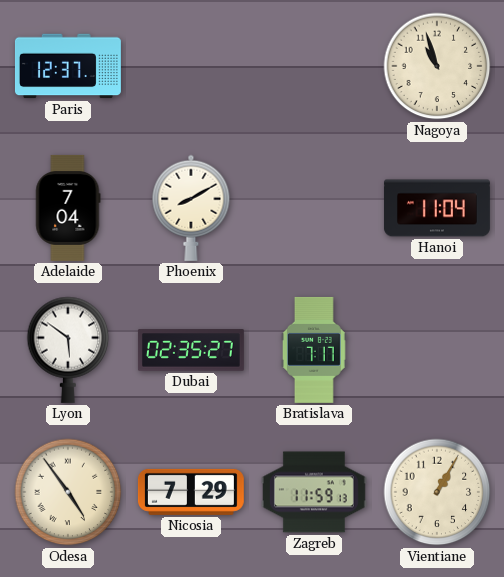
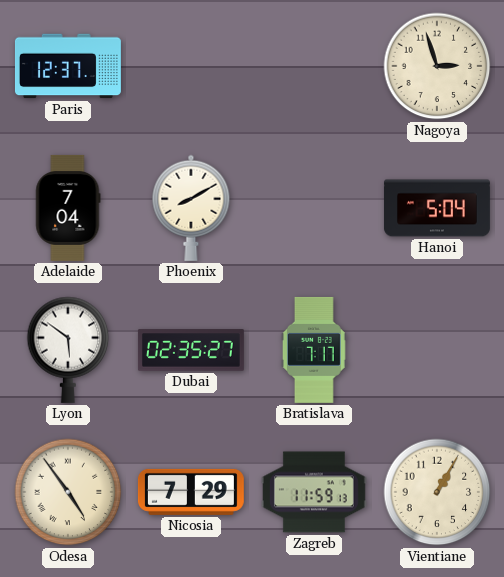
Nagoya: 10:57 -> 2:57 (437, 66)
Hanoi: 11:04 -> 5:04 (437, 208)
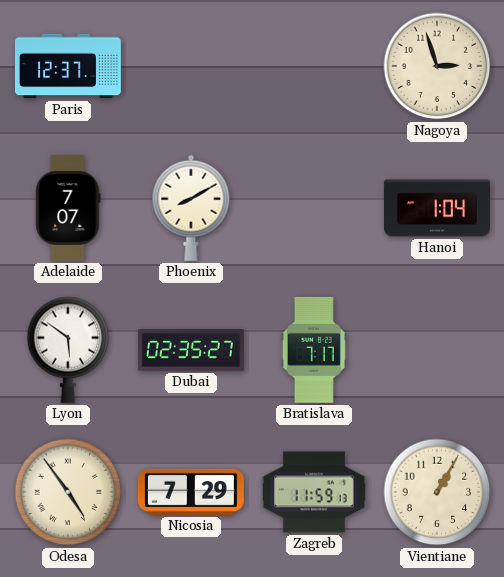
Adelaide: 7:04 -> 7:07 (68, 208)
Hanoi: 5:04 -> 1:04 (437, 208)
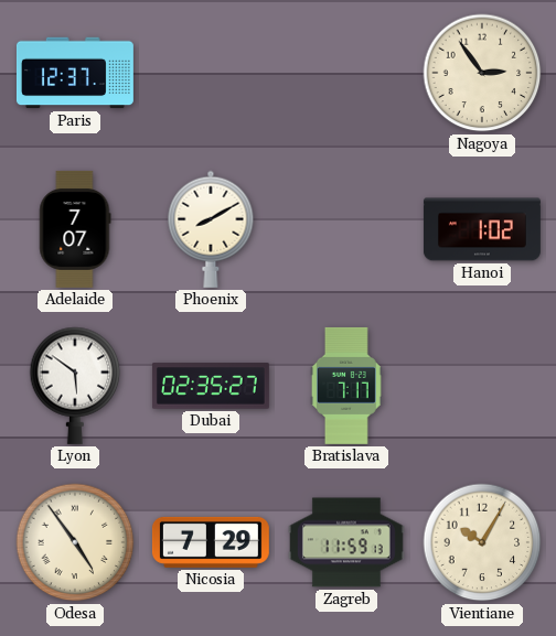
Nagoya: 2:57 -> 2:54 (482, 73)
Hanoi: 1:04 -> 1:02 (482, 229)
Vientiane: 1:05 -> 10:05 (482, 542)
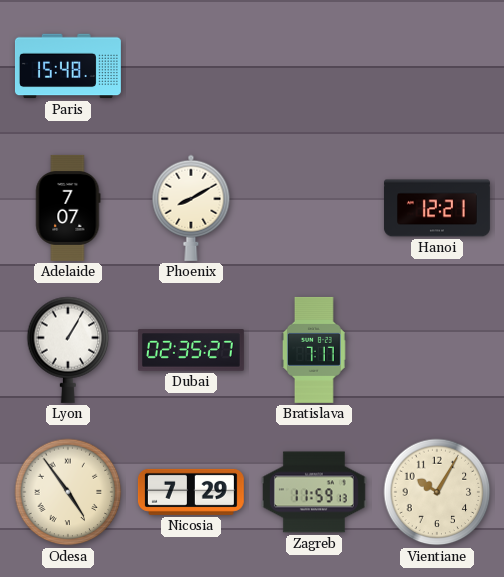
Paris: 12:37 -> 15:48 (68, 66)
Nagoya: 2:54 -> none (482, 73)
Hanoi: 1:02 -> 12:21 (437, 208)
Lyon: 5:51 -> 1:05 (68, 350)
